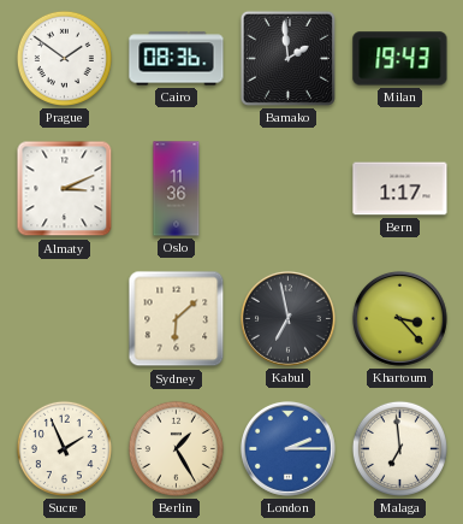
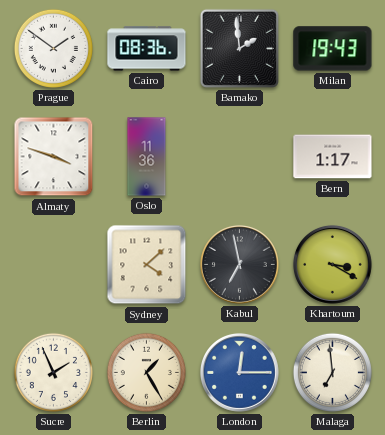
Almaty: 3:11 -> 3:48 (54, 157)
Sydney: 6:08 -> 4:08 (147, 265)
Khartoum: 3:23 -> 3:20 (332, 264)
London: 2:15 -> 12:15 (239, 372)
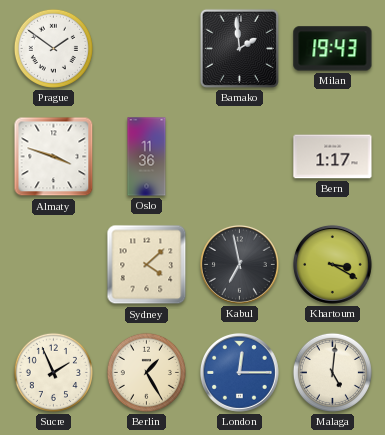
Cairo: 08:36 -> none (147, 49)
Malaga: 6:59 -> 5:01 (332, 372)
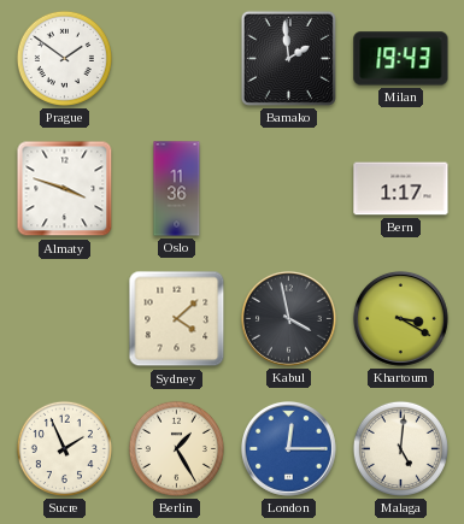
Kabul: 6:58 -> 3:58 (288, 318)
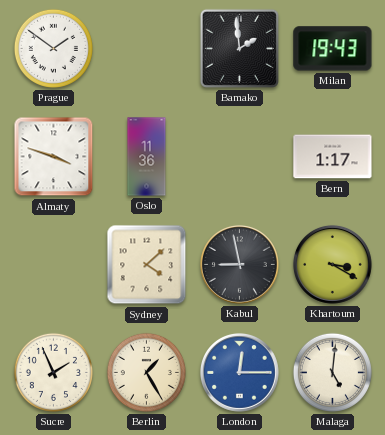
Kabul: 3:58 -> 8:58 (239, 264)
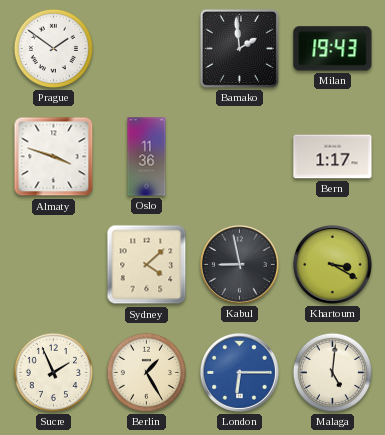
London: 12:15 -> 6:15 (239, 372)
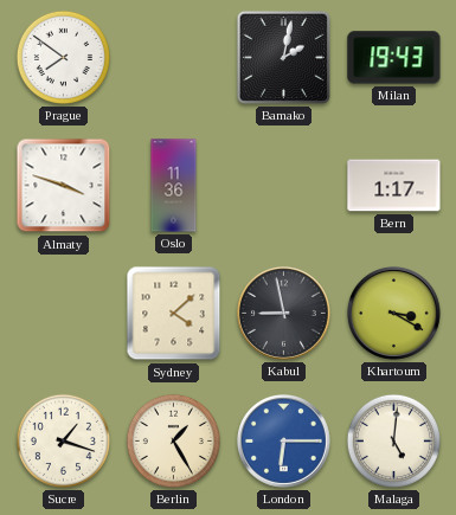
Prague: 1:51 -> 7:51 (63, 57)
Bamako: 1:59 -> 2:02 (283, 57)
Sucre: 1:56 -> 1:18 (63, 440)
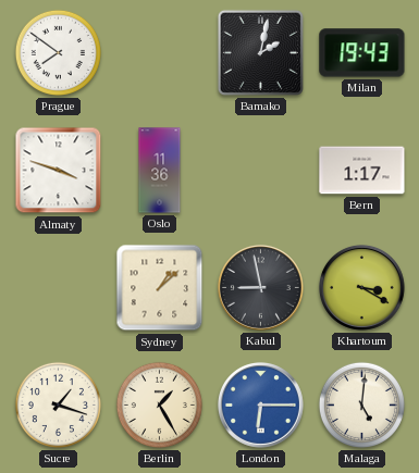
Sydney: 4:08 -> 1:08 (160, 288)
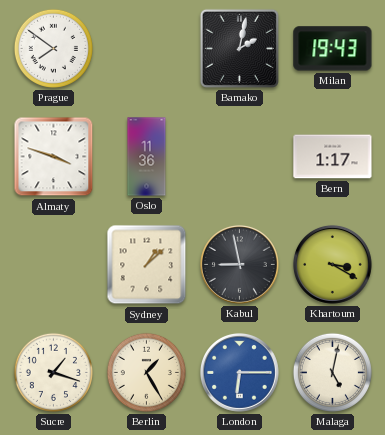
Malaga: 5:01 -> 5:02 (332, 372)
